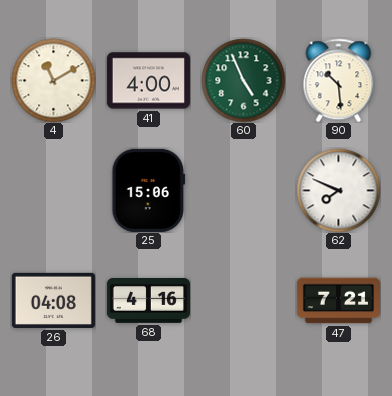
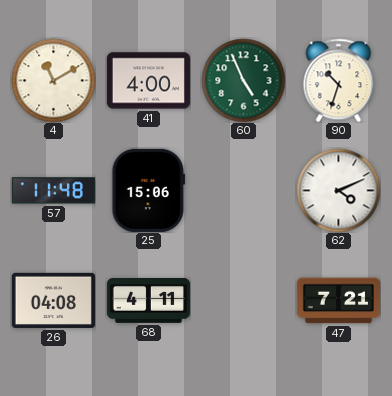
90: 10:29 -> 10:33 (339, 80)
57: none -> 11:48 (53, 191)
62: 7:49 -> 4:11 (338, 190)
68: 4:16 -> 4:11 (148, 301)
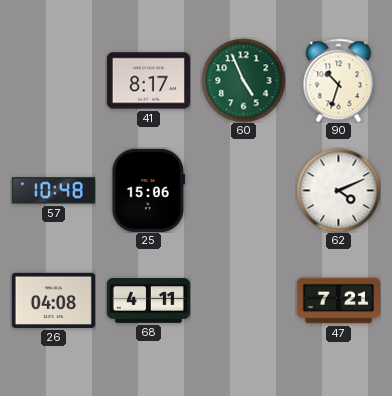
4: 11:10 -> none (53, 80)
41: 4:00 -> 8:17 (148, 81)
57: 11:48 -> 10:48 (53, 191)
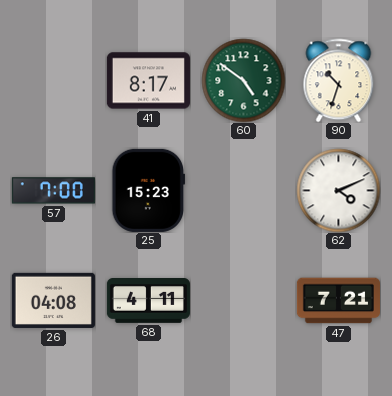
60: 4:56 -> 4:51 (243, 80)
57: 10:48 -> 7:00 (53, 191)
25: 15:06 -> 15:23 (149, 190)
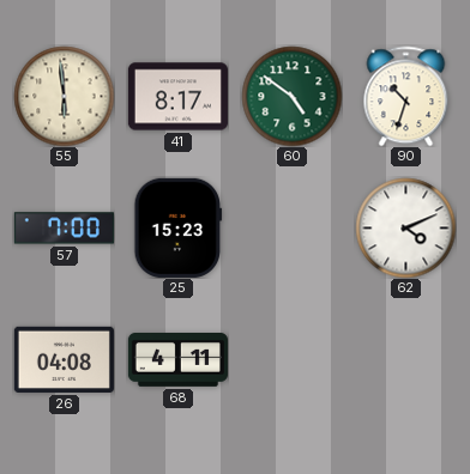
55: none -> 5:59 (64, 96)
47: 7:21 -> none (338, 301)
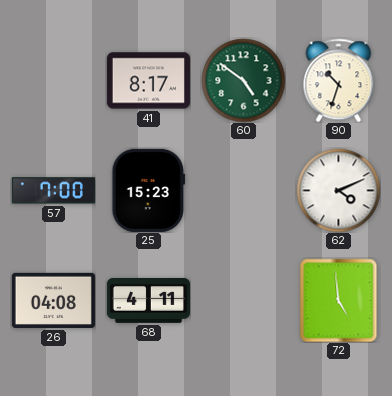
55: 5:59 -> none (64, 96)
72: none -> 4:59 (339, 300)
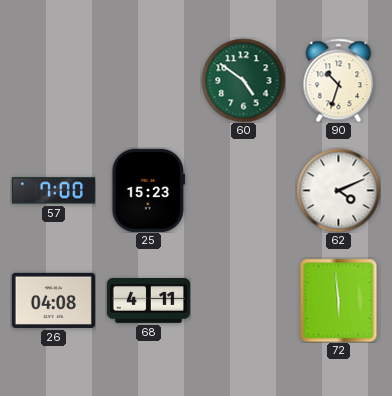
41: 8:17 -> none (148, 81)
72: 4:59 -> 5:59 (339, 300)
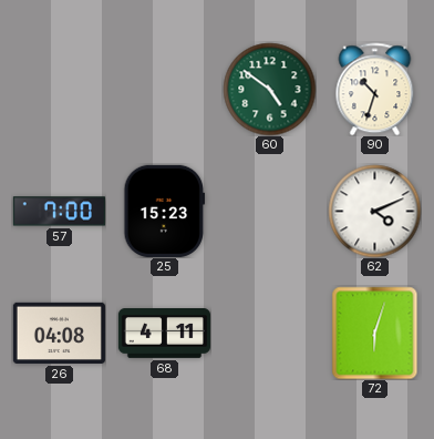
72: 5:59 -> 6:03 (375, 333)
